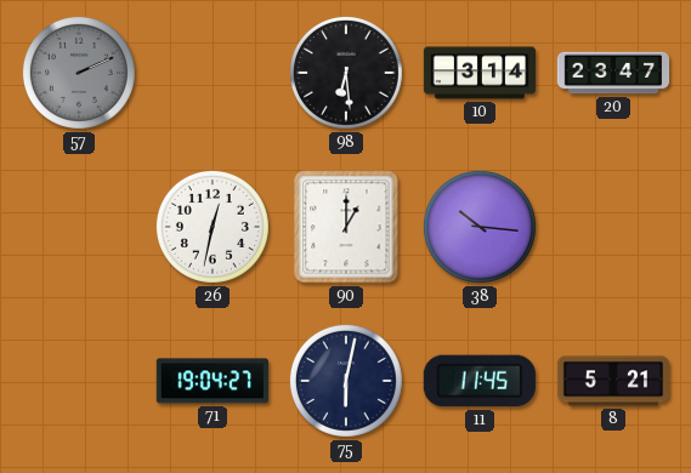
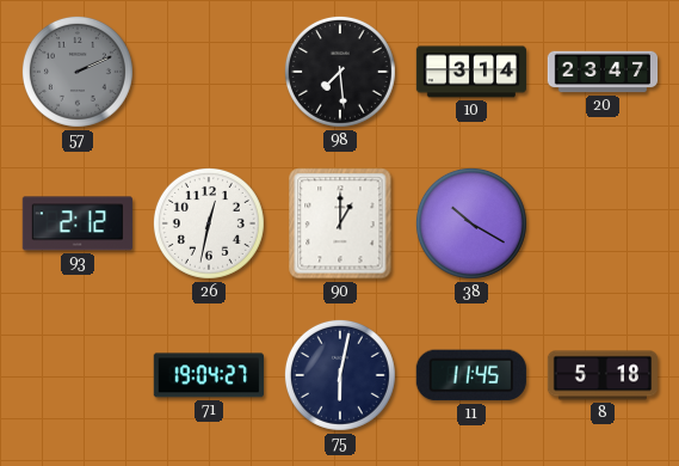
98: 6:29 -> 7:29 (340, 72)
93: none -> 2:12 (78, 223)
38: 10:16 -> 10:20 (471, 223)
8: 5:21 -> 5:18 (601, 375)
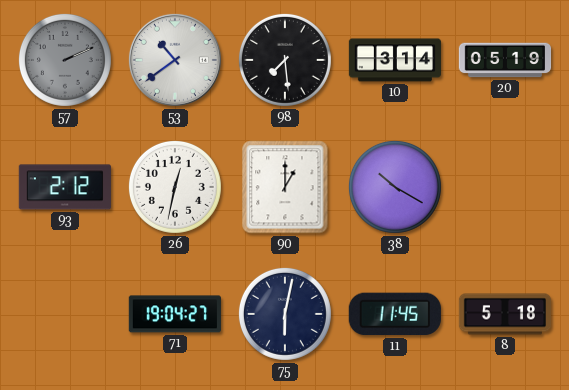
53: none -> 10:39 (175, 60)
20: 23:47 -> 05:19 (505, 60)
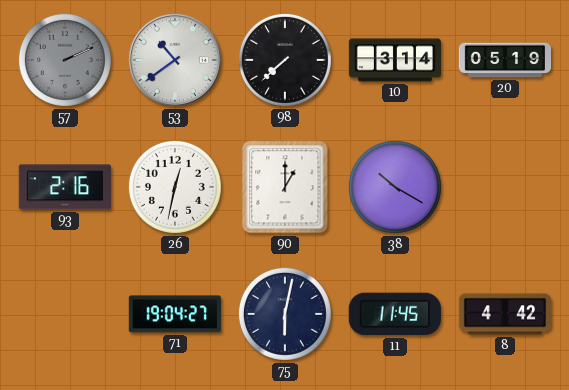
98: 7:29 -> 7:38 (285, 60)
93: 2:12 -> 2:16 (65, 187)
8: 5:18 -> 4:42 (504, 314)
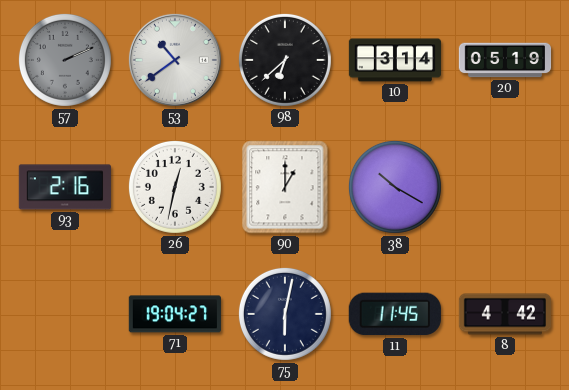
98: 7:38 -> 6:38 (285, 60)
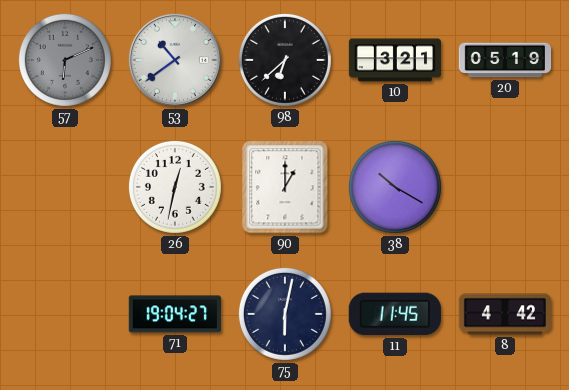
57: 2:11 -> 6:11 (65, 60)
10: 3:14 -> 3:21 (395, 60)
93: 2:16 -> none (65, 187)
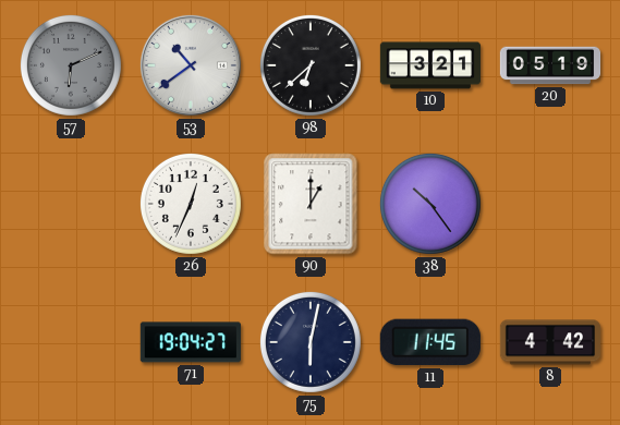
26: 12:32 -> 12:34 (191, 204)
38: 10:20 -> 10:24 (430, 204)
